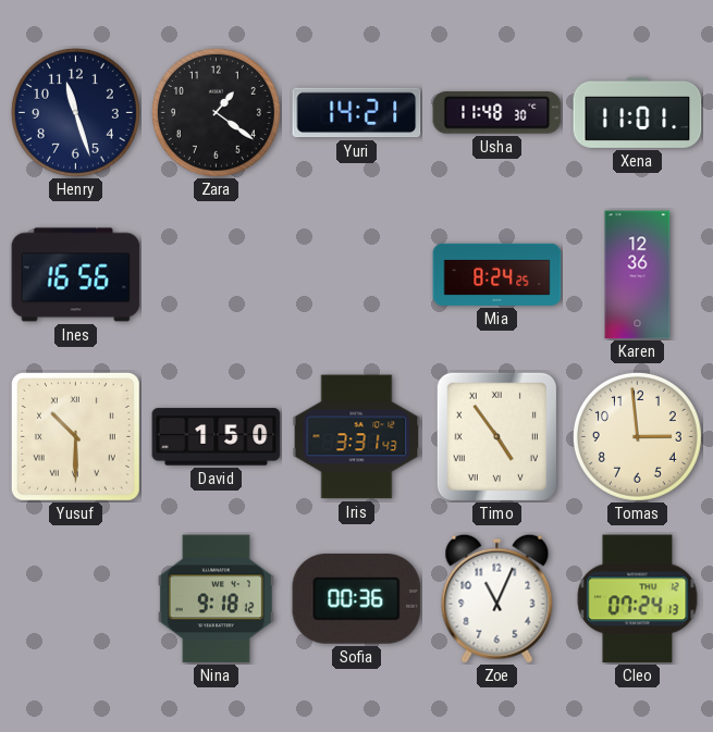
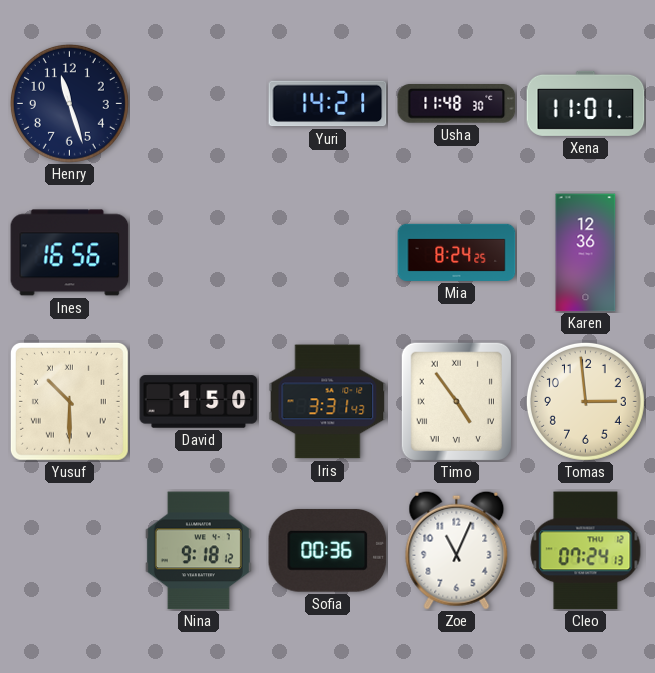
Zara: 1:21 -> none (216, 112)
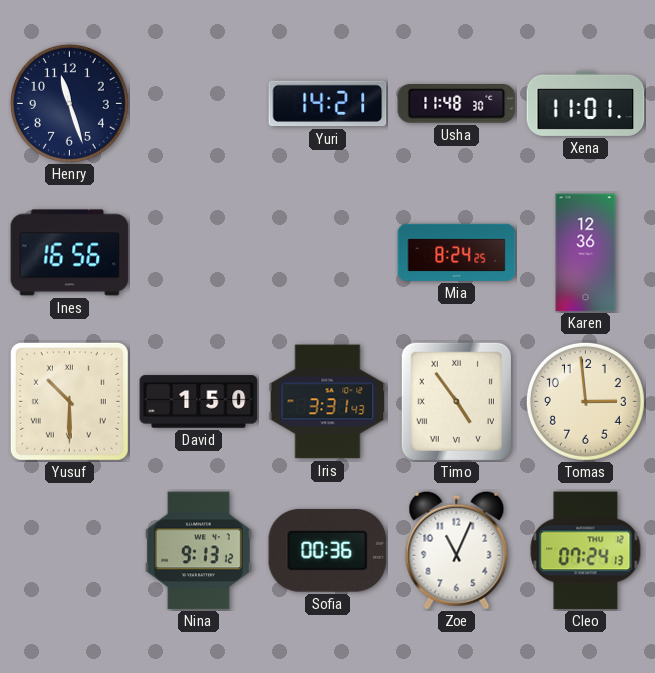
Nina: 9:18 -> 9:13 (198, 551)
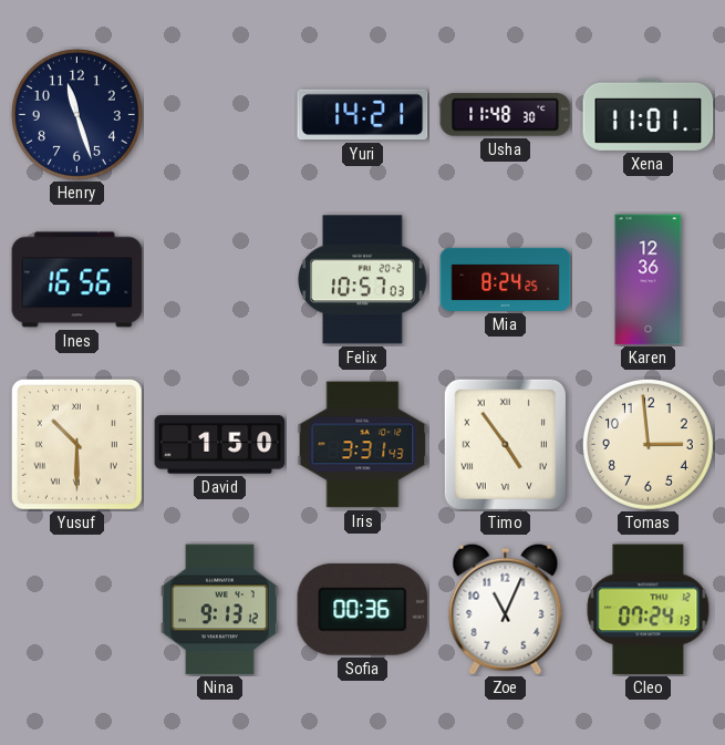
Felix: none -> 10:57 (363, 280)
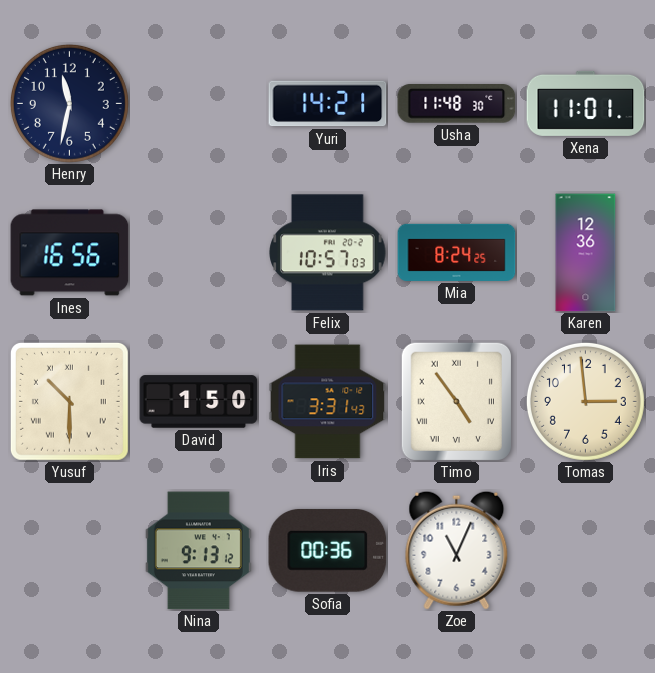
Henry: 11:27 -> 11:32 (69, 103)
Cleo: 07:24 -> none (649, 610)
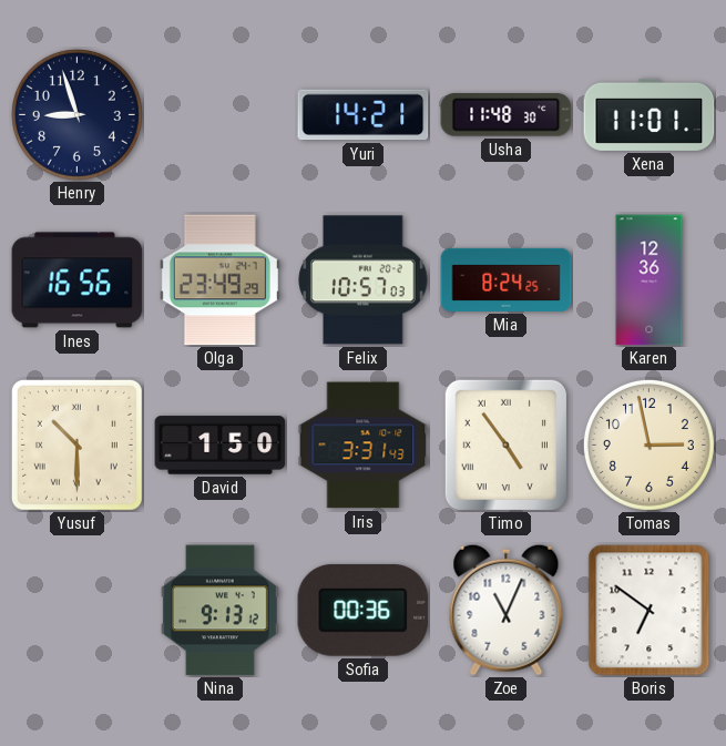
Henry: 11:32 -> 8:57 (76, 114)
Olga: none -> 23:49 (219, 280)
Tomas: 2:59 -> 2:58 (648, 444)
Boris: none -> 6:51 (650, 611)
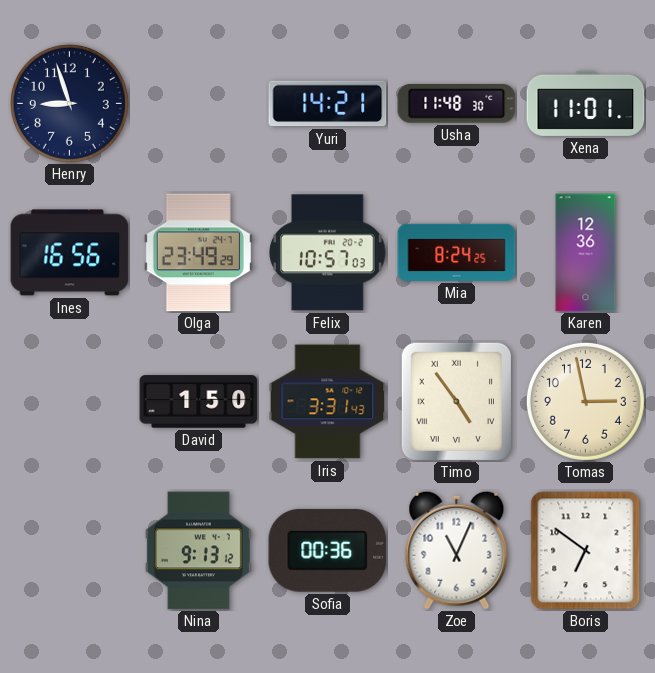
Yusuf: 10:30 -> none (76, 444)
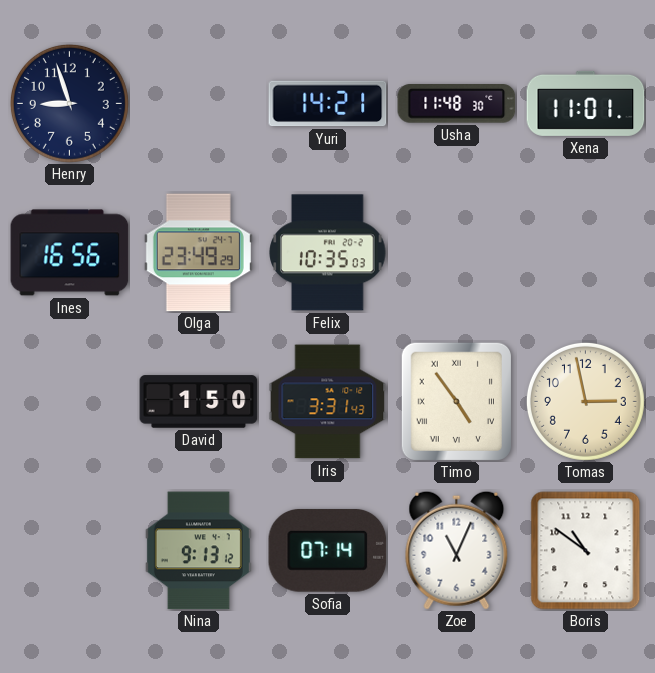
Felix: 10:57 -> 10:35 (328, 253)
Mia: 8:24 -> none (457, 252)
Karen: 12:36 -> none (586, 253)
Sofia: 00:36 -> 07:14 (328, 550)
Boris: 6:51 -> 10:51 (586, 551)
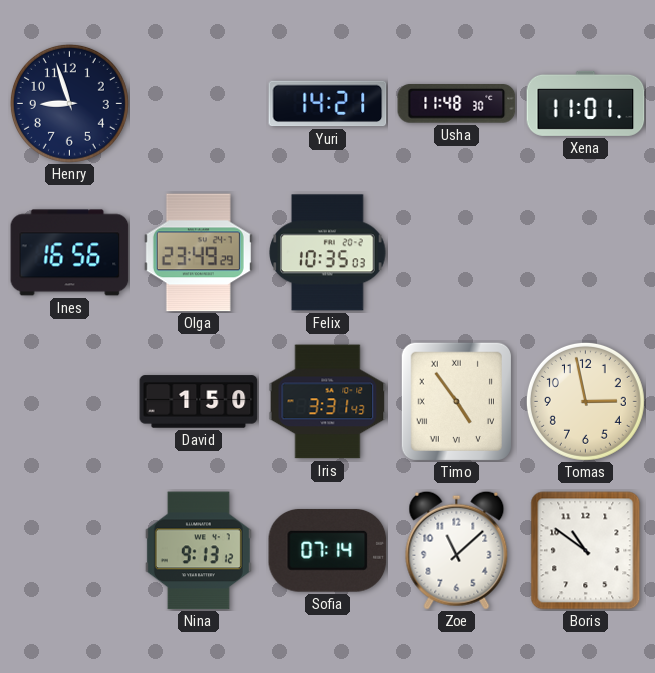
Zoe: 11:04 -> 11:08 (457, 550)
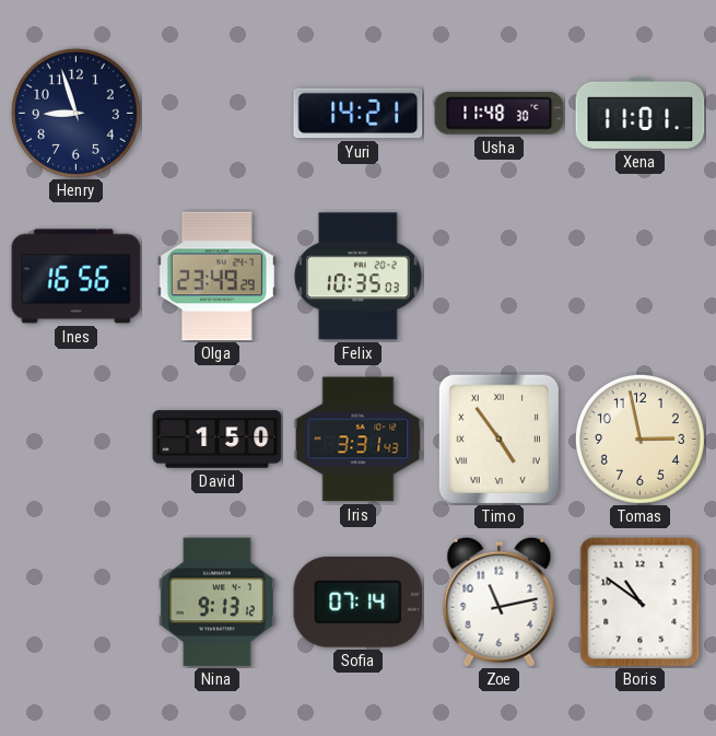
Zoe: 11:08 -> 11:13 (500, 601)
